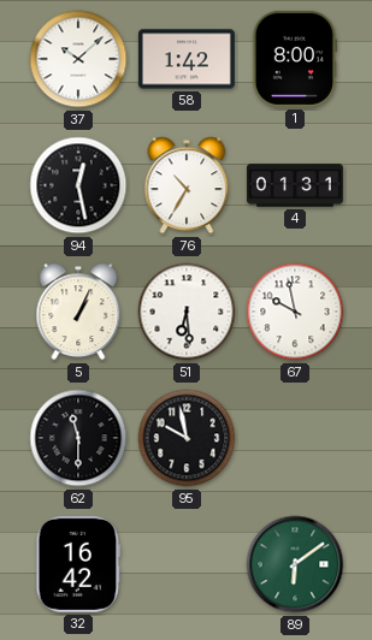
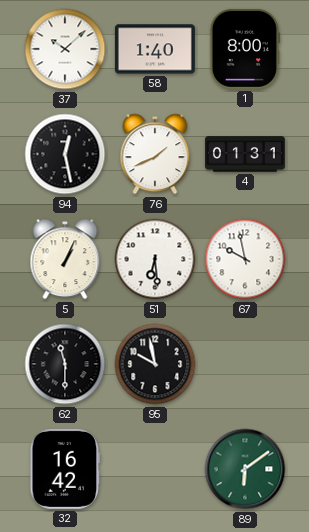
58: 1:42 -> 1:40 (155, 49)
76: 10:35 -> 1:41 (155, 154)
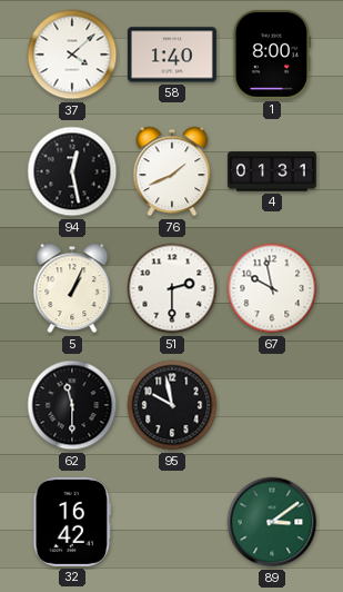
37: 10:08 -> 4:08 (72, 55)
51: 6:29 -> 2:30 (172, 288)
89: 6:09 -> 3:09 (272, 522)
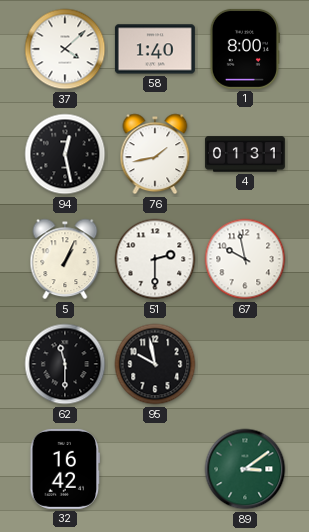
76: 1:41 -> 1:43 (155, 154)
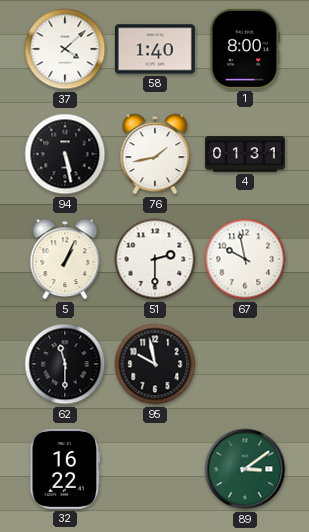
94: 12:28 -> 5:28 (65, 154)
32: 16:42 -> 16:22 (65, 469)
